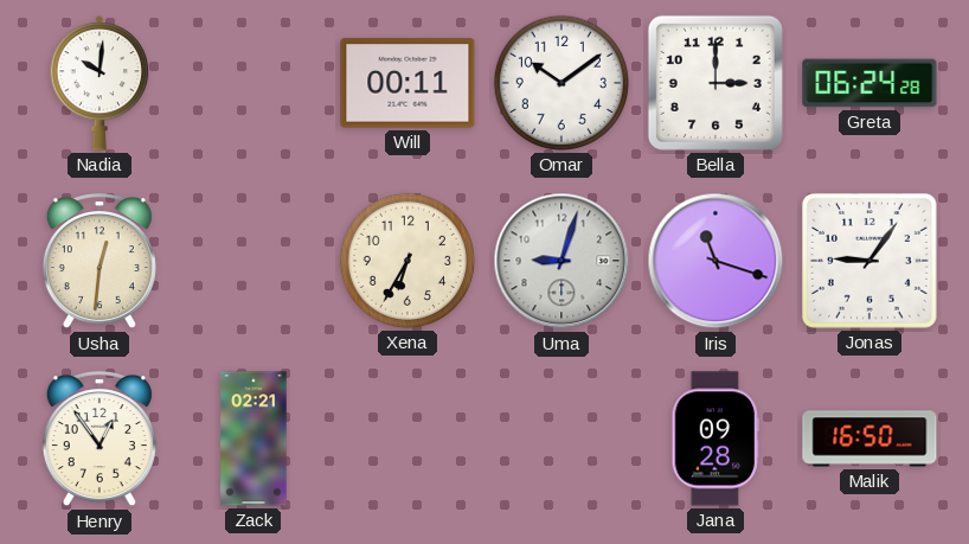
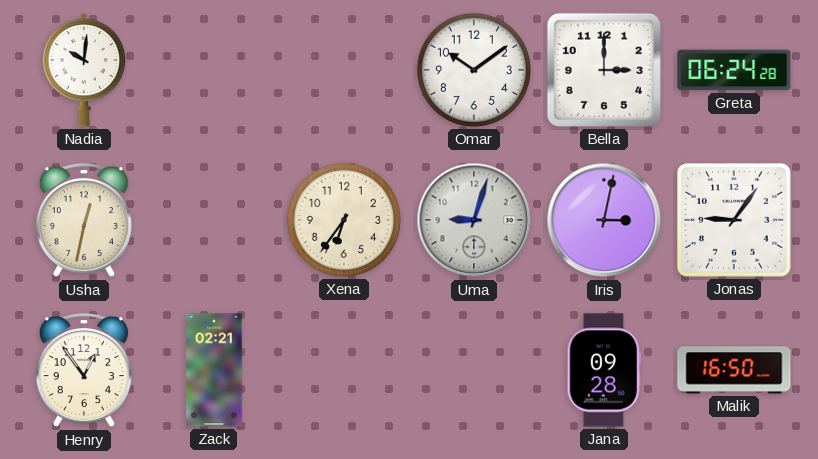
Will: 00:11 -> none (408, 83)
Usha: 12:31 -> 12:32 (84, 221)
Xena: 6:35 -> 6:36 (344, 220)
Iris: 11:18 -> 3:02 (604, 220)
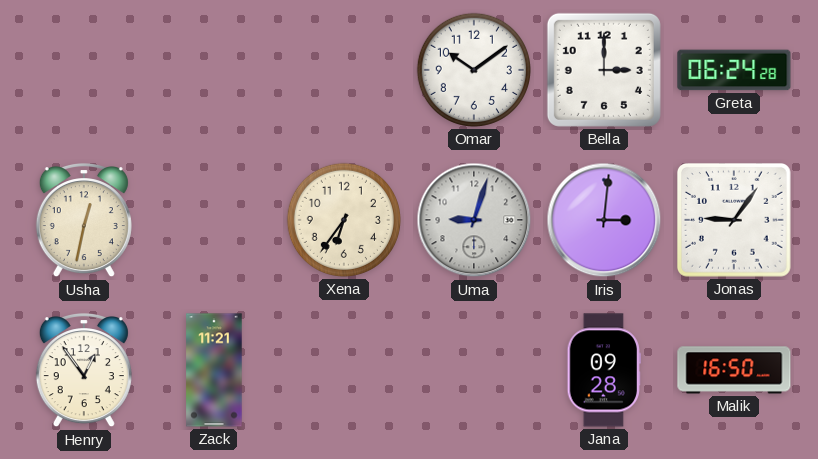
Nadia: 10:01 -> none (84, 70)
Iris: 3:02 -> 3:01 (604, 220)
Zack: 02:21 -> 11:21 (214, 370)
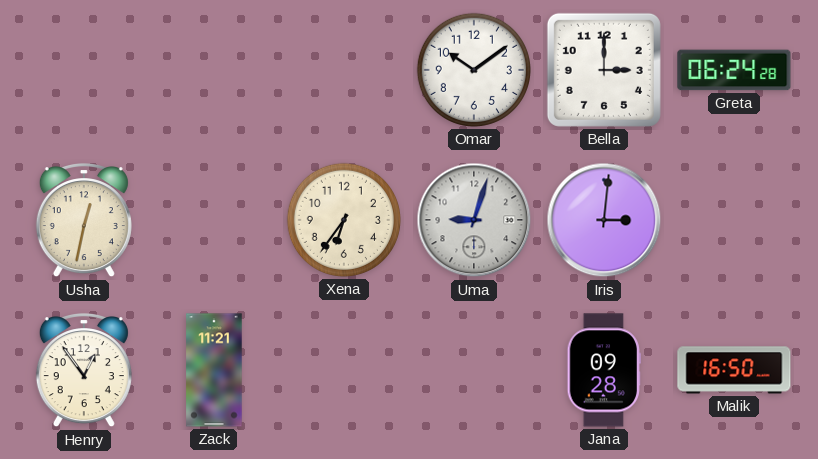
Jonas: 9:06 -> none (735, 221)
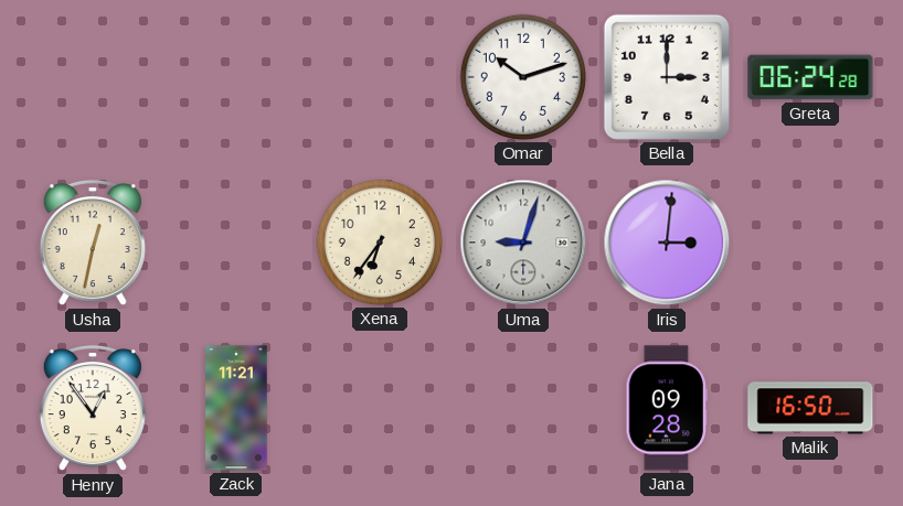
Omar: 10:09 -> 10:12 (523, 77)
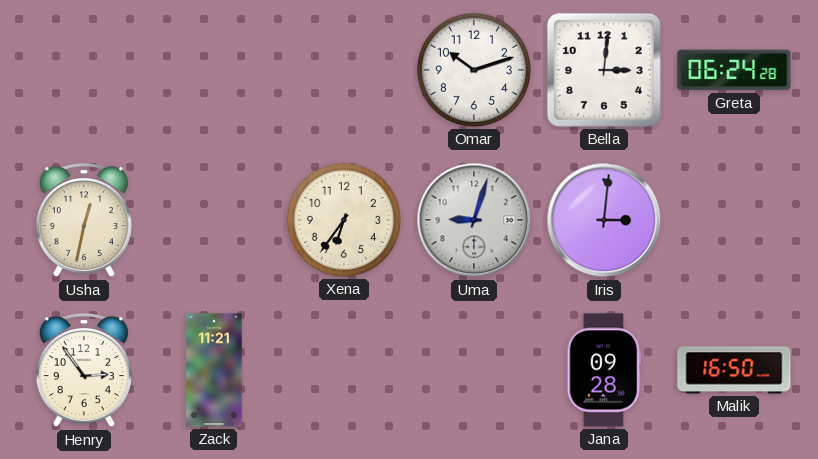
Bella: 3:00 -> 3:01 (604, 70)
Henry: 12:54 -> 2:54 (84, 371)
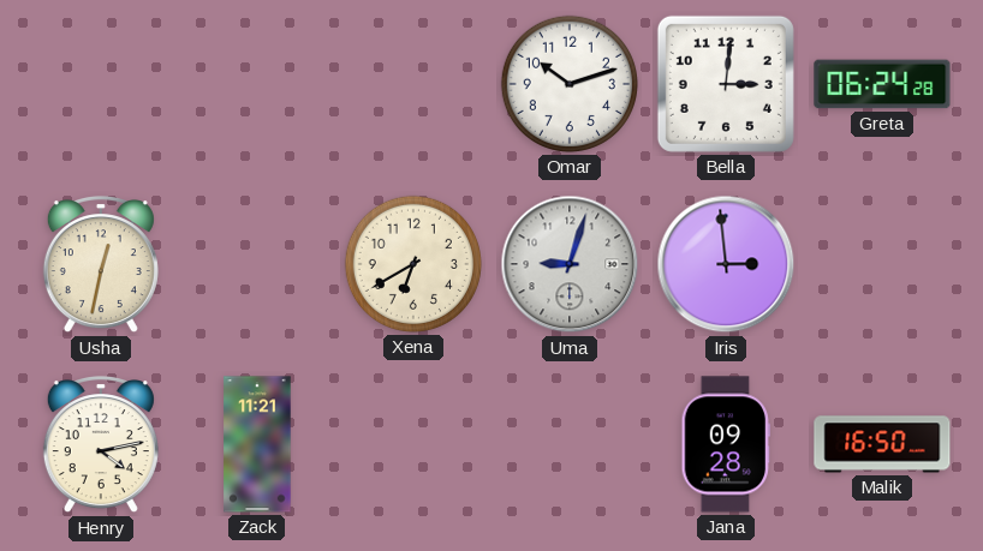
Xena: 6:36 -> 6:40 (413, 264)
Iris: 3:01 -> 2:59 (726, 264)
Henry: 2:54 -> 4:13 (101, 445)
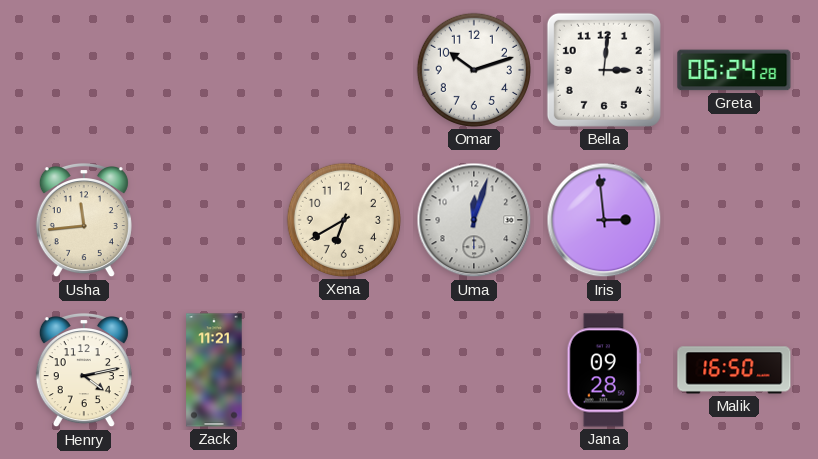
Usha: 12:32 -> 11:44 (84, 221)
Uma: 9:03 -> 12:03 (474, 220)
